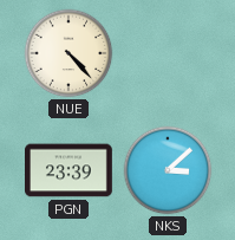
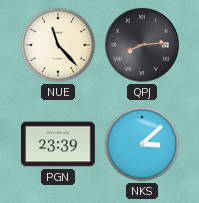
NUE: 4:23 -> 11:23 (58, 45)
QPJ: none -> 8:14 (142, 45)
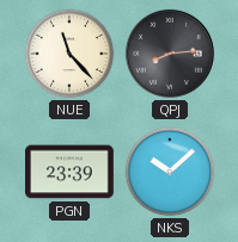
NKS: 3:08 -> 10:08 (170, 172)
